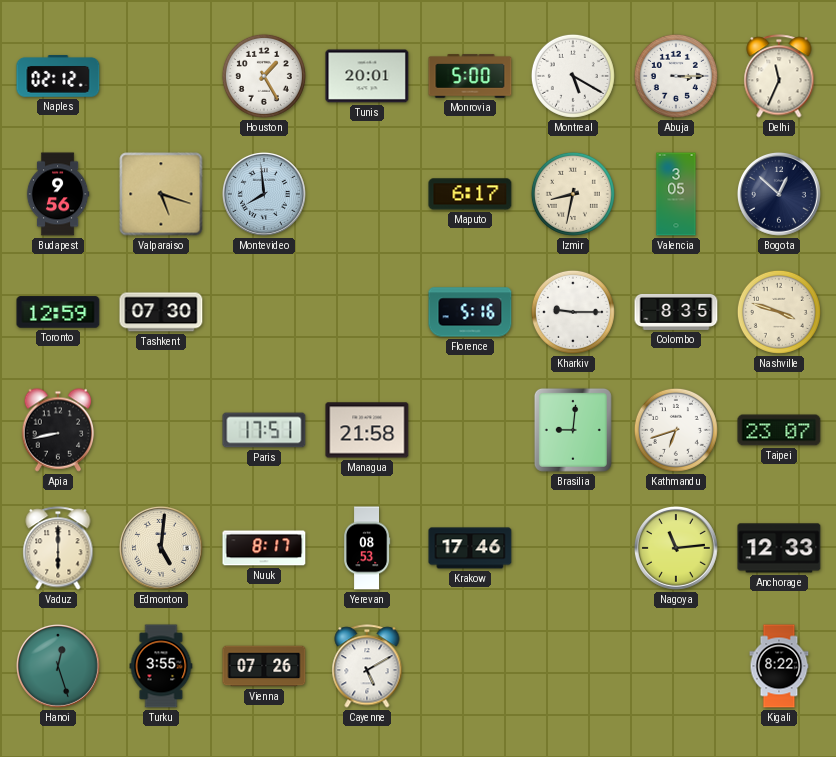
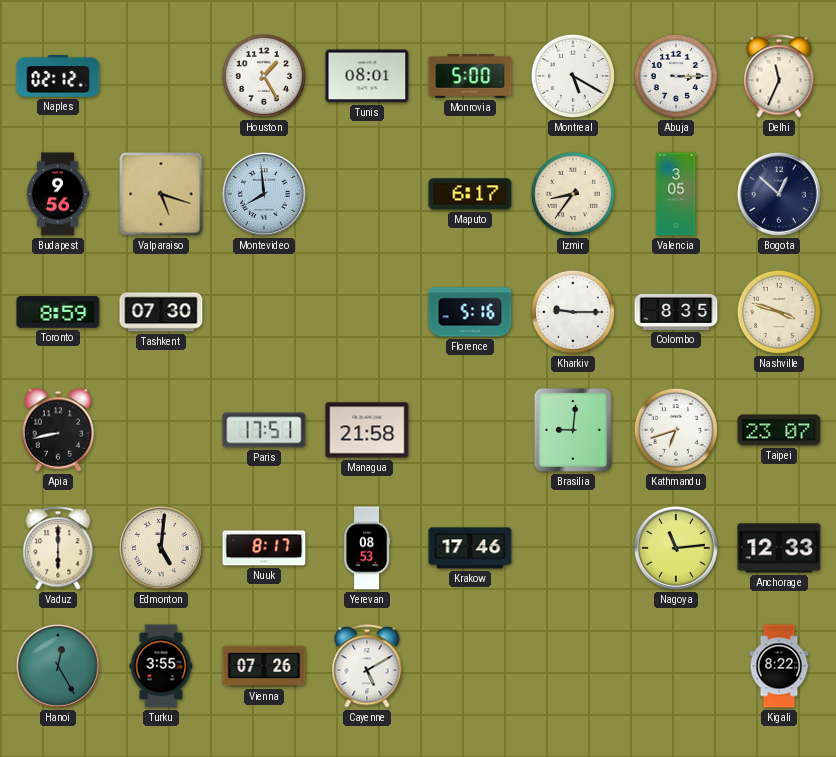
Tunis: 20:01 -> 08:01 (367, 76)
Izmir: 8:32 -> 8:36 (573, 194)
Toronto: 12:59 -> 8:59 (58, 312)
Hanoi: 12:27 -> 12:25 (58, 666)
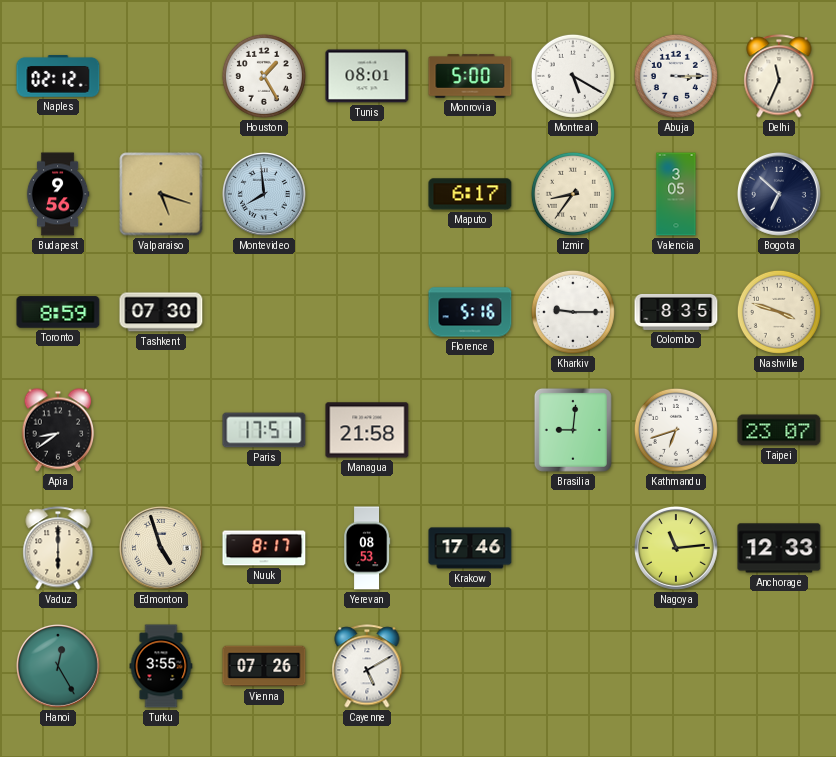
Bogota: 12:52 -> 6:52 (779, 194)
Apia: 8:43 -> 8:39 (58, 430)
Edmonton: 5:01 -> 4:57 (161, 548)
Kigali: 8:22 -> none (779, 666)
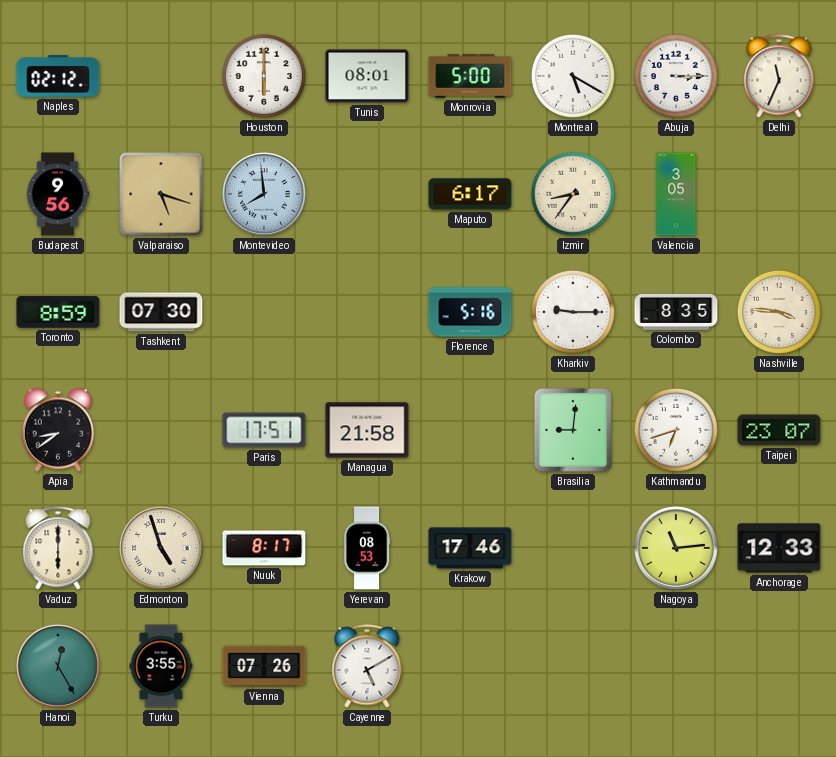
Houston: 1:25 -> 6:00 (264, 76)
Bogota: 6:52 -> none (779, 194)
Nashville: 3:48 -> 3:46 (779, 312)
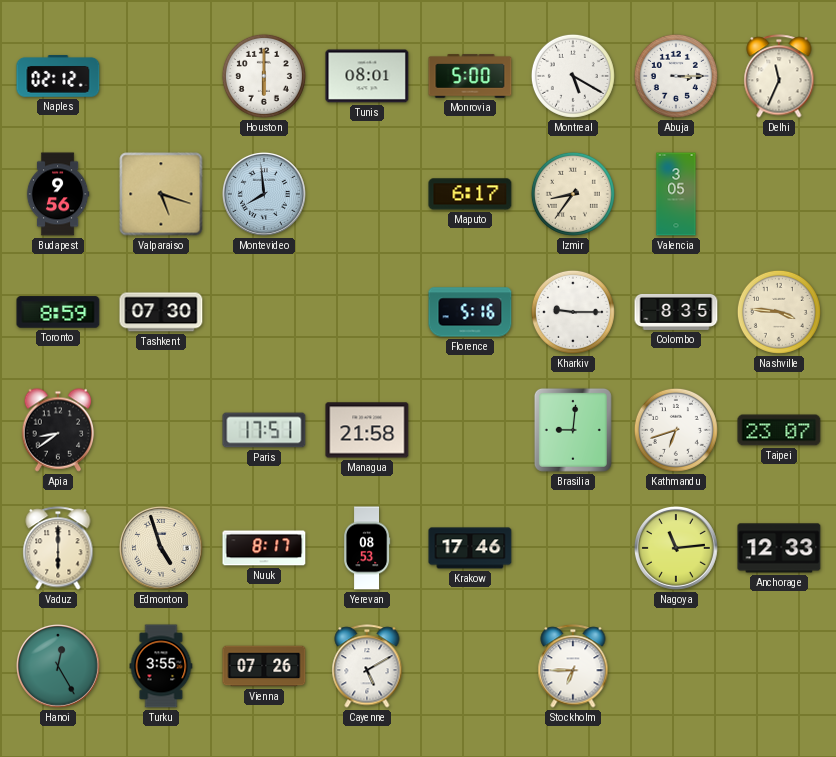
Stockholm: none -> 6:45 (573, 666)
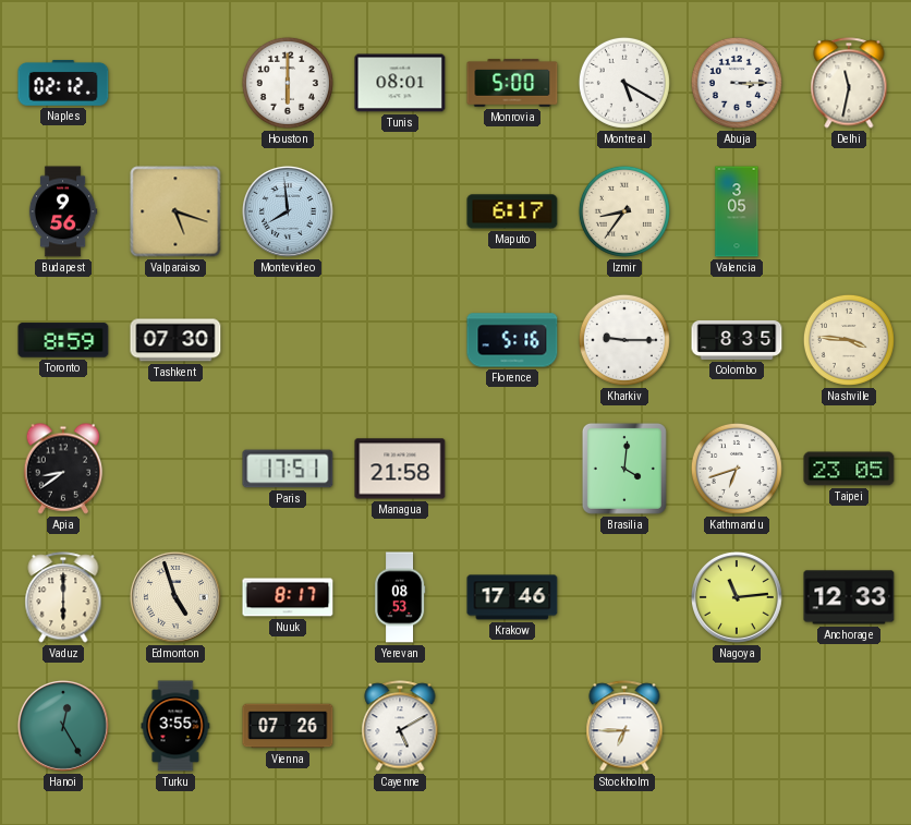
Delhi: 11:34 -> 11:32 (849, 83)
Brasilia: 9:01 -> 4:01 (624, 469)
Taipei: 23:07 -> 23:05 (849, 469)
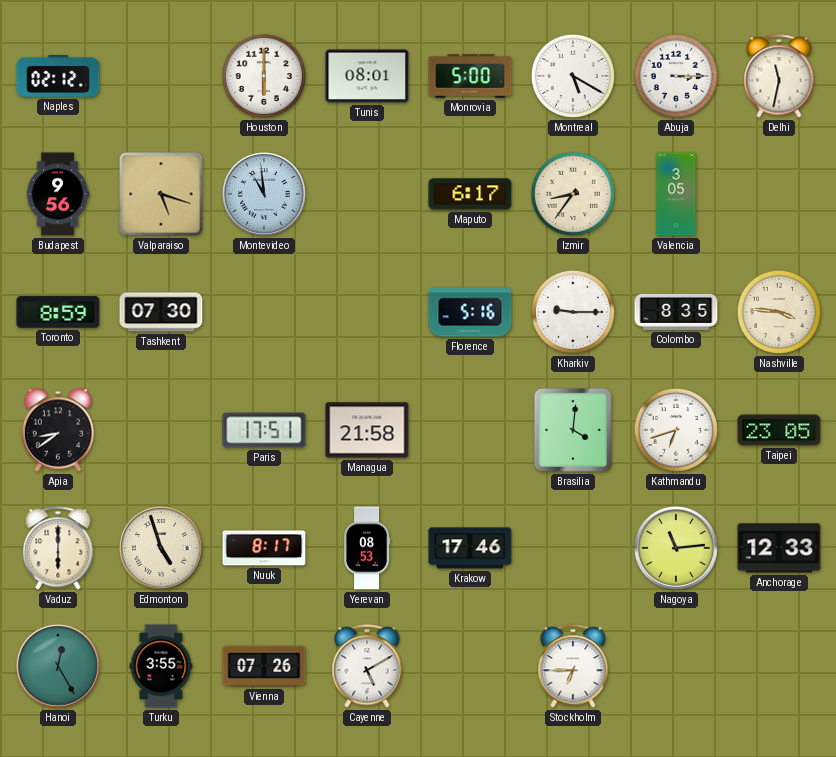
Montevideo: 7:59 -> 10:59 (264, 194)
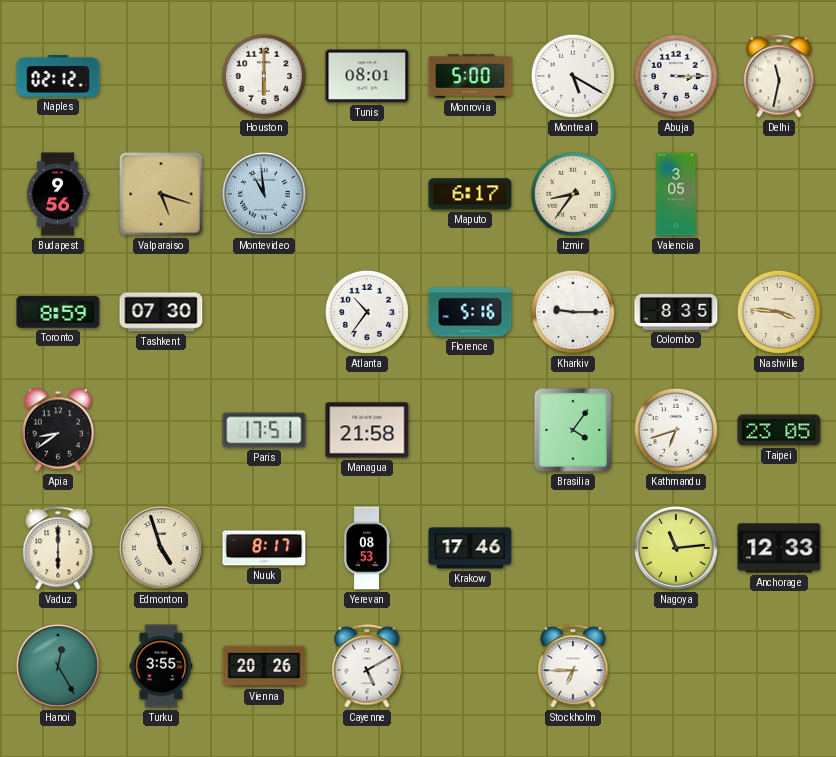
Atlanta: none -> 10:36 (367, 312)
Brasilia: 4:01 -> 4:06 (573, 430)
Vienna: 07:26 -> 20:26 (264, 666)
